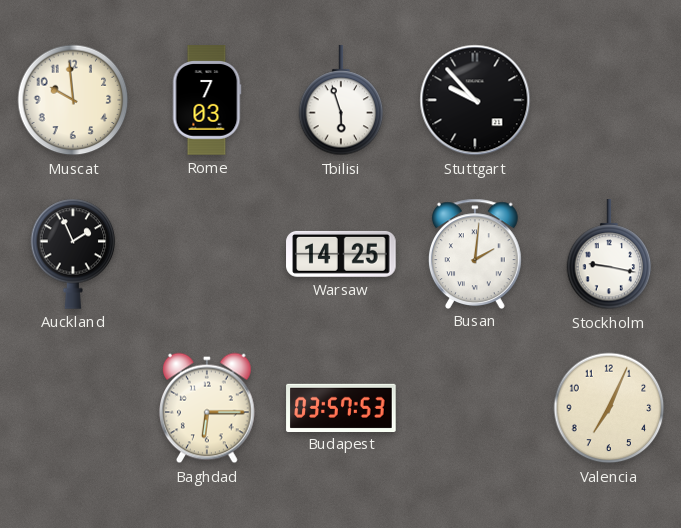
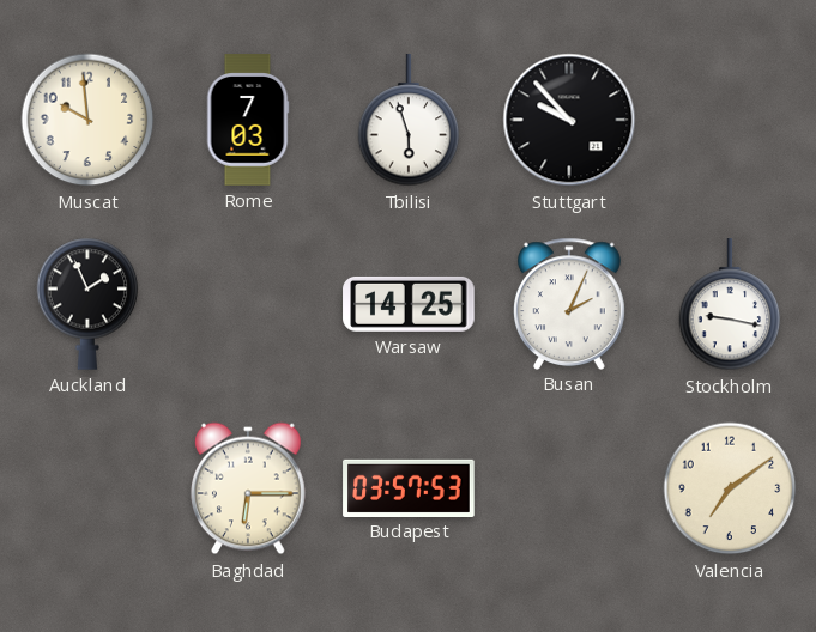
Busan: 2:01 -> 2:04 (569, 303)
Valencia: 7:04 -> 7:09 (730, 488)
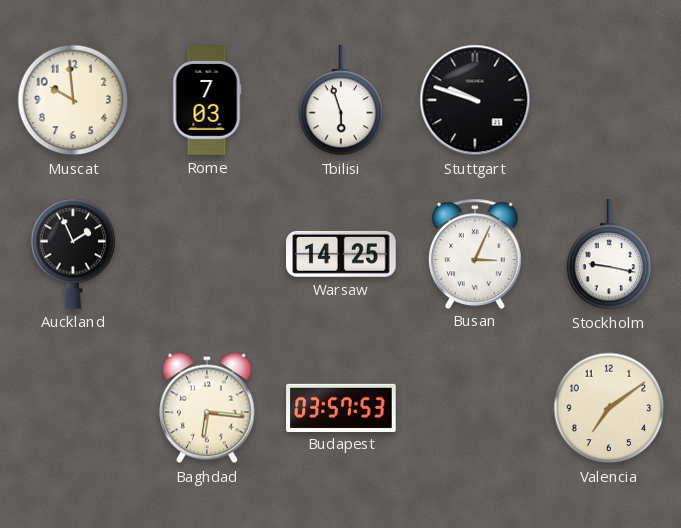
Stuttgart: 9:53 -> 9:48 (475, 100)
Busan: 2:04 -> 3:04 (475, 253)
Baghdad: 6:15 -> 6:16 (208, 408)
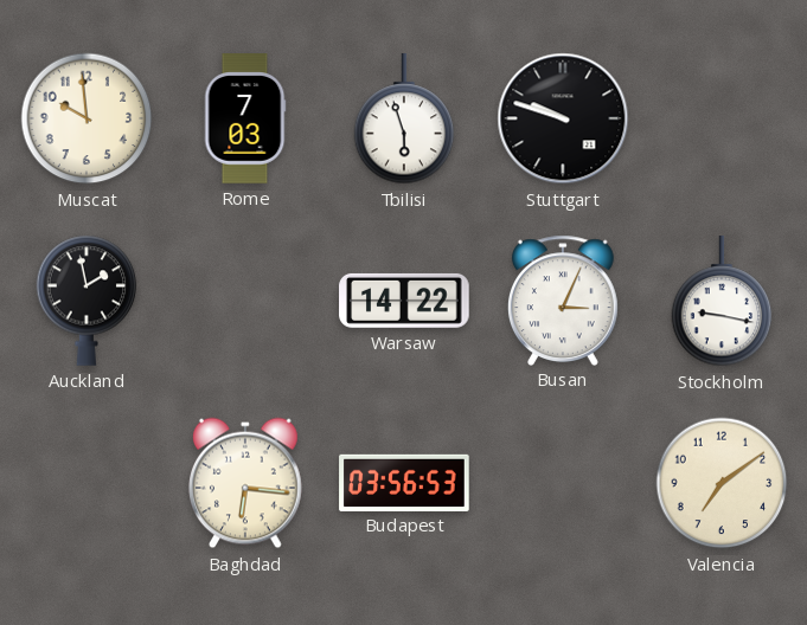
Auckland: 1:56 -> 1:58 (87, 301)
Warsaw: 14:25 -> 14:22 (404, 301)
Budapest: 03:57 -> 03:56 (404, 482)
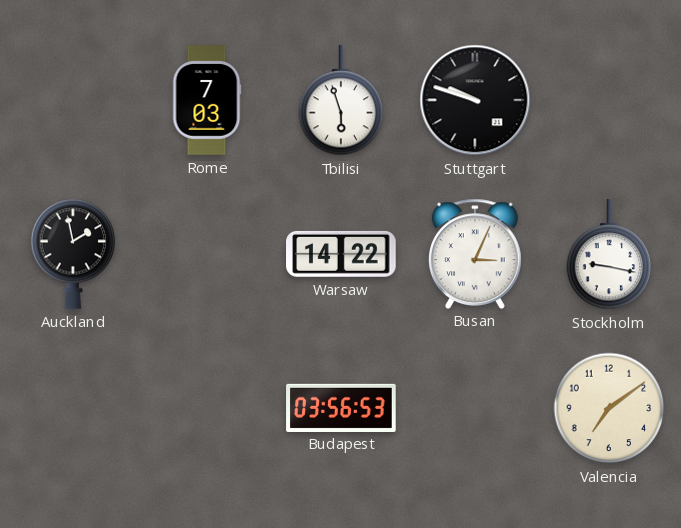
Muscat: 9:59 -> none (87, 118)
Baghdad: 6:16 -> none (246, 483)
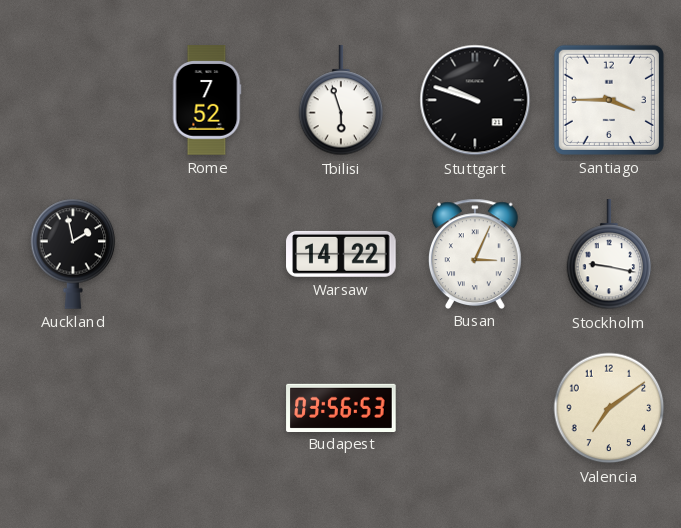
Rome: 7:03 -> 7:52 (207, 100)
Santiago: none -> 3:45 (609, 100)
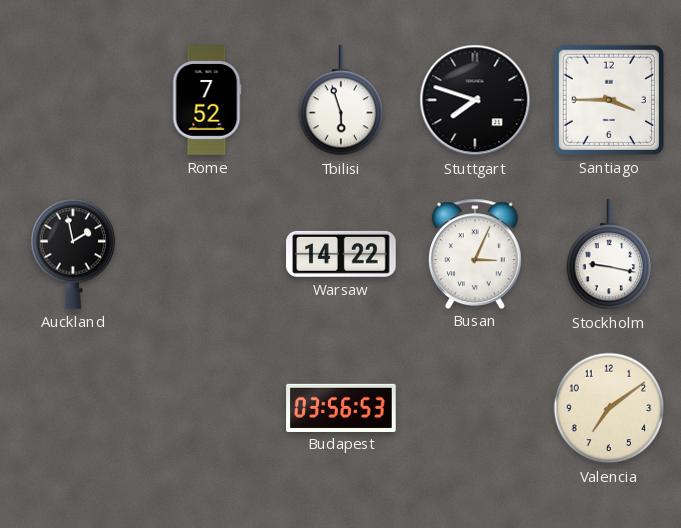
Stuttgart: 9:48 -> 7:48 (475, 100)
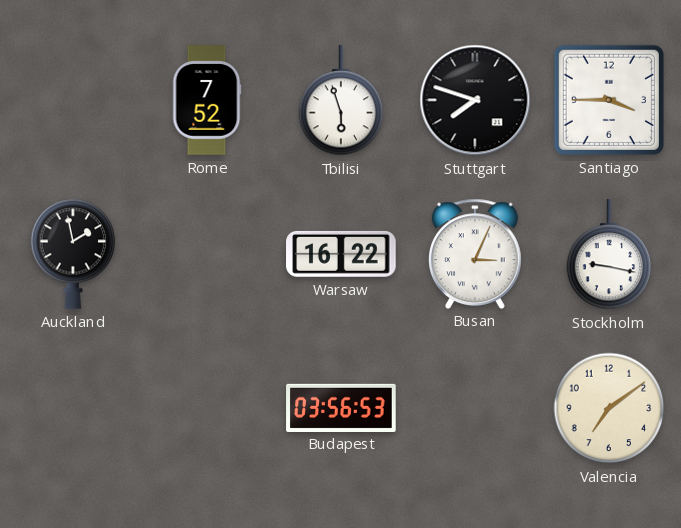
Warsaw: 14:22 -> 16:22 (341, 254)
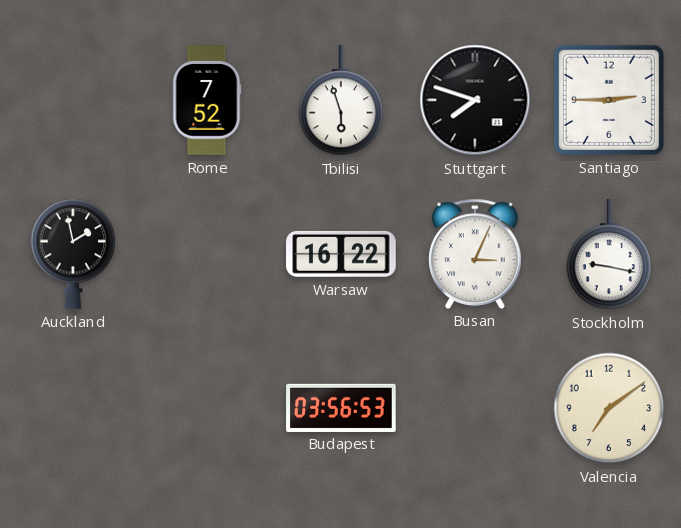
Santiago: 3:45 -> 2:45 (609, 100)
